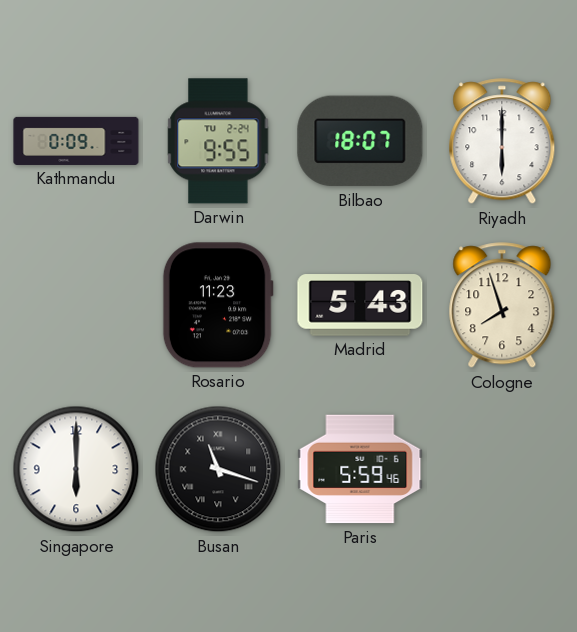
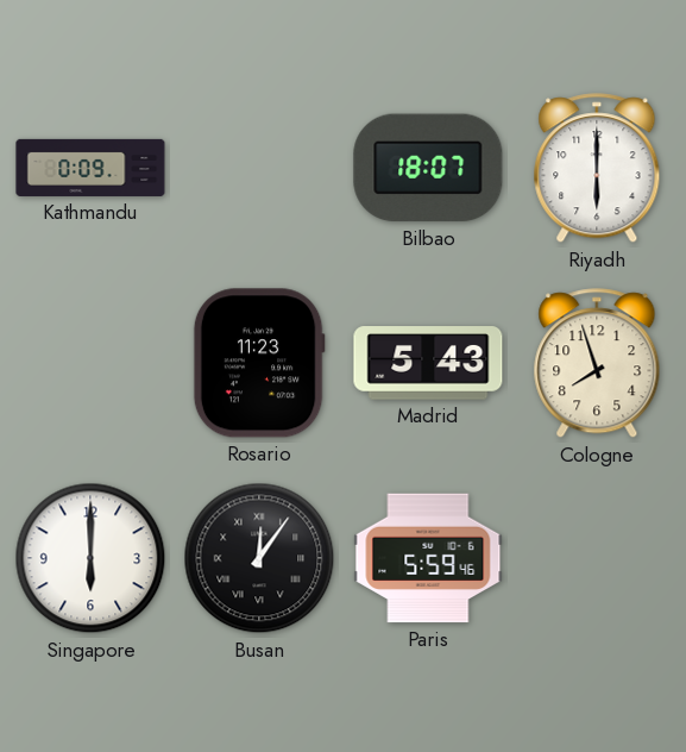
Darwin: 9:55 -> none (218, 141)
Busan: 11:18 -> 12:06 (259, 558)
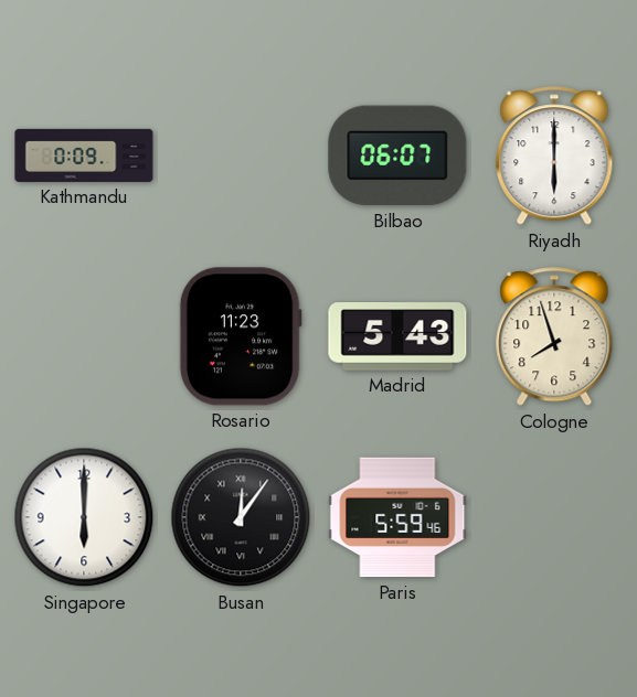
Bilbao: 18:07 -> 06:07 (397, 156)
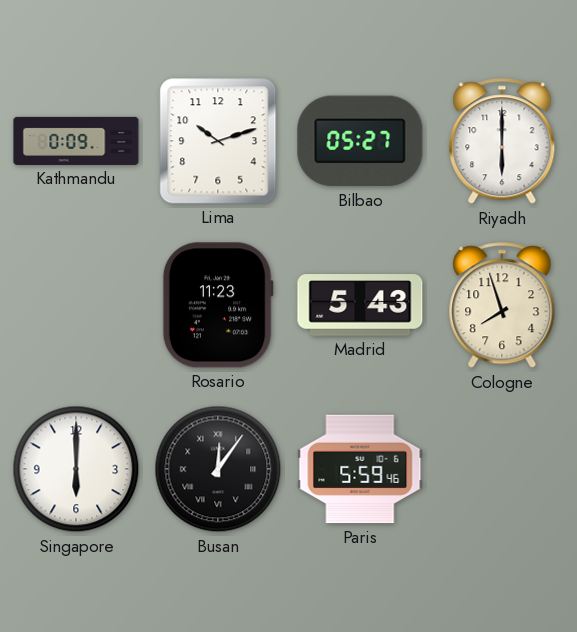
Lima: none -> 10:12 (218, 141)
Bilbao: 06:07 -> 05:27 (360, 141)
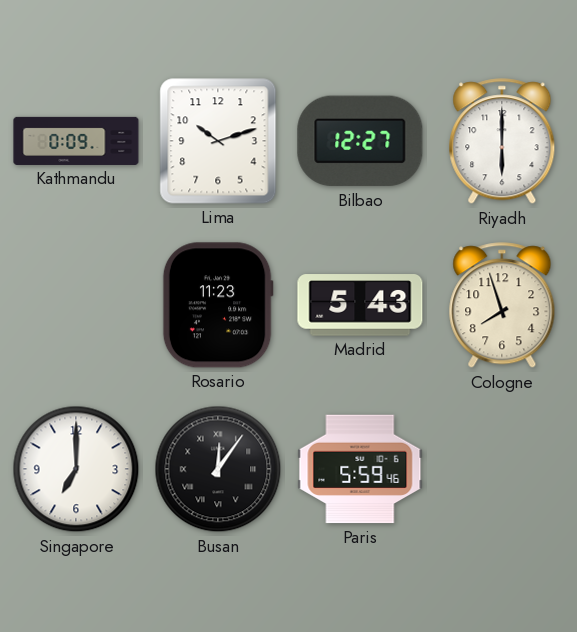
Bilbao: 05:27 -> 12:27 (360, 141)
Singapore: 6:00 -> 7:00 (76, 469)
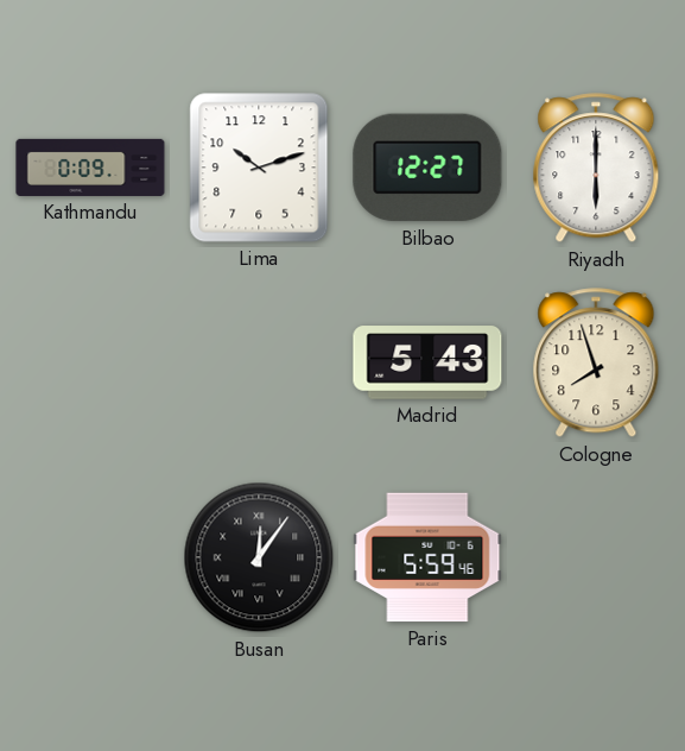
Rosario: 11:23 -> none (218, 305)
Singapore: 7:00 -> none (76, 469)
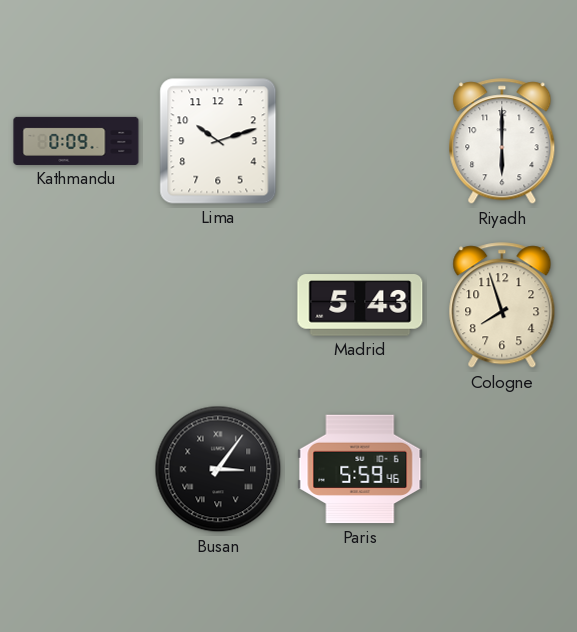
Bilbao: 12:27 -> none (427, 168)
Busan: 12:06 -> 3:06 (218, 469)
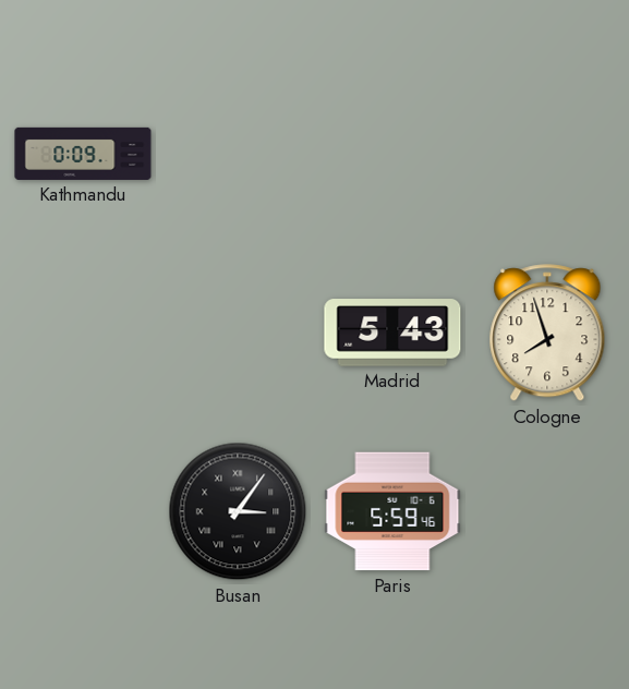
Lima: 10:12 -> none (218, 141)
Riyadh: 6:00 -> none (502, 142)
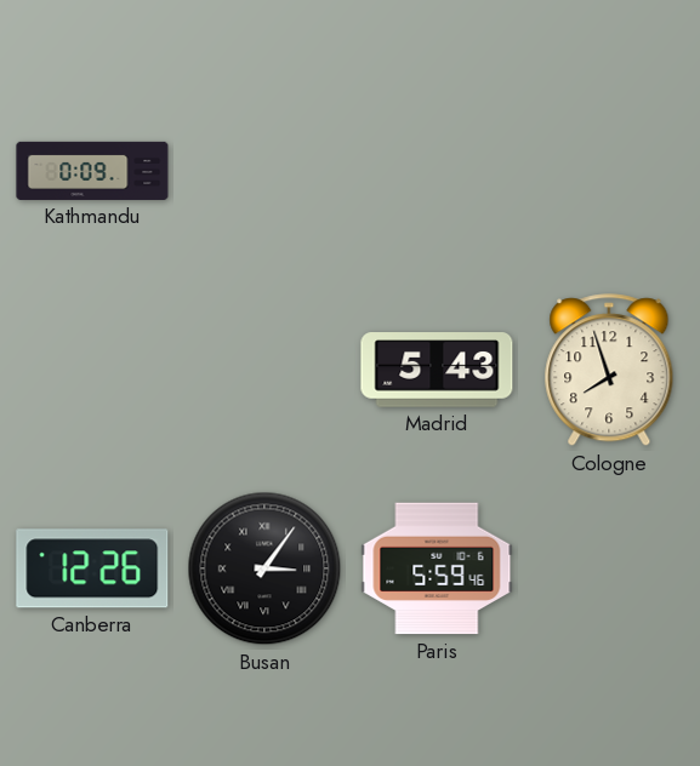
Canberra: none -> 12:26 (92, 568)
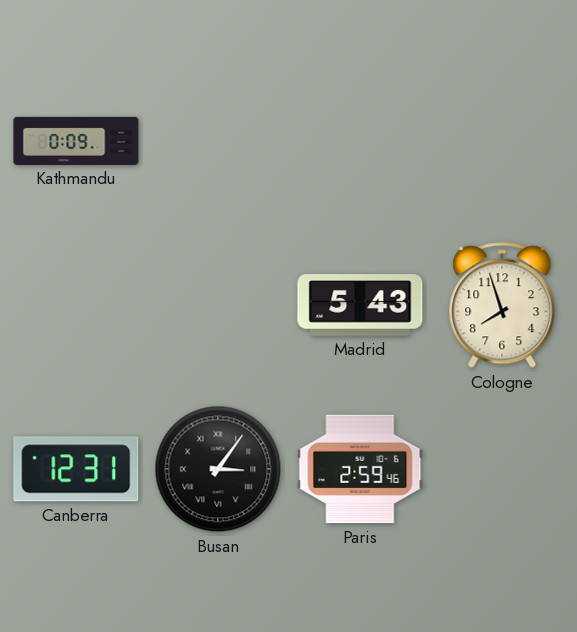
Canberra: 12:26 -> 12:31 (76, 469)
Paris: 5:59 -> 2:59 (360, 469)
